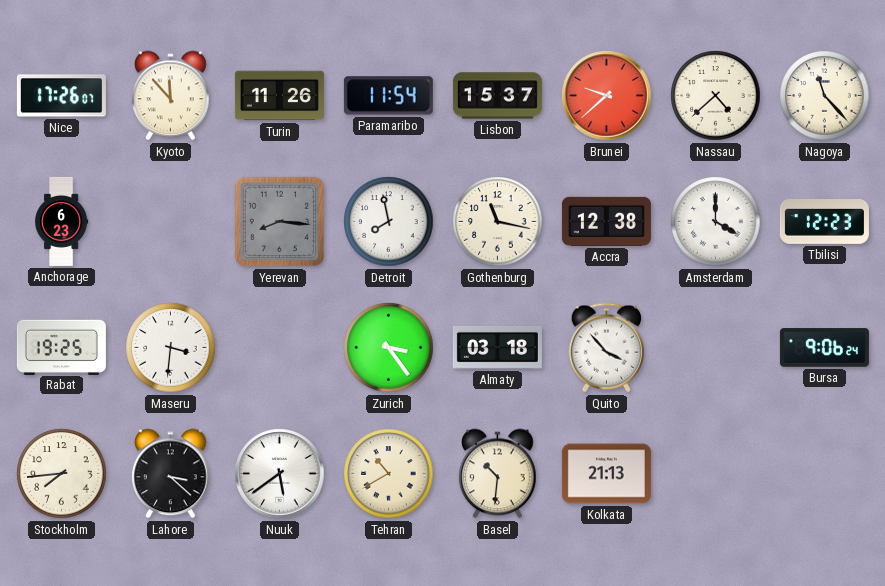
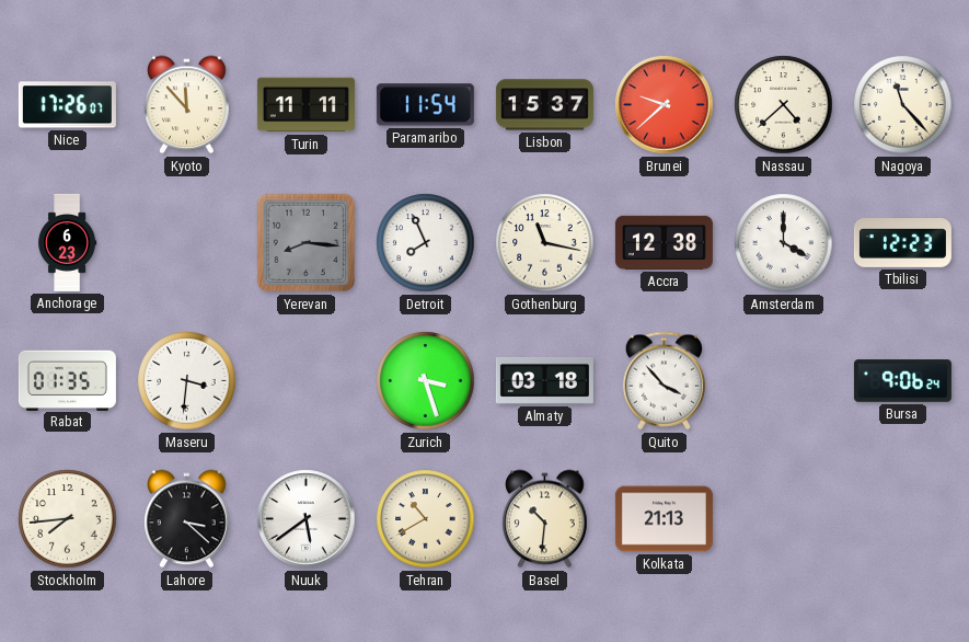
Turin: 11:26 -> 11:11 (305, 105)
Detroit: 7:58 -> 7:56 (426, 243)
Rabat: 19:25 -> 01:35 (67, 380)
Zurich: 3:24 -> 3:27 (426, 381)
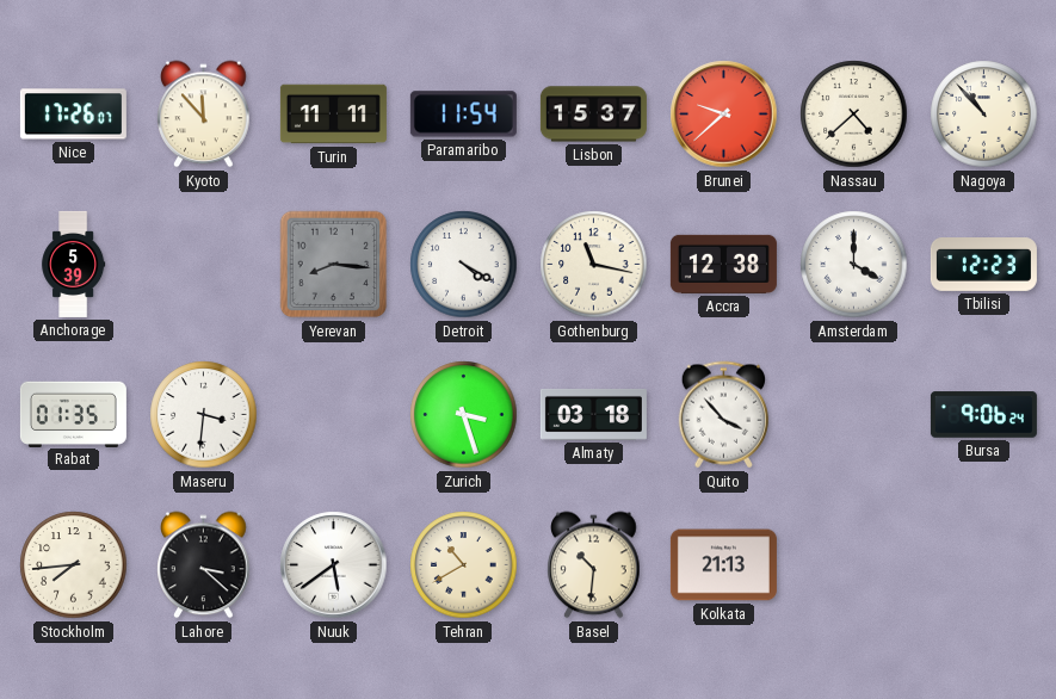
Nagoya: 11:23 -> 10:53 (984, 115)
Anchorage: 6:23 -> 5:39 (74, 264)
Detroit: 7:56 -> 4:20 (464, 265)
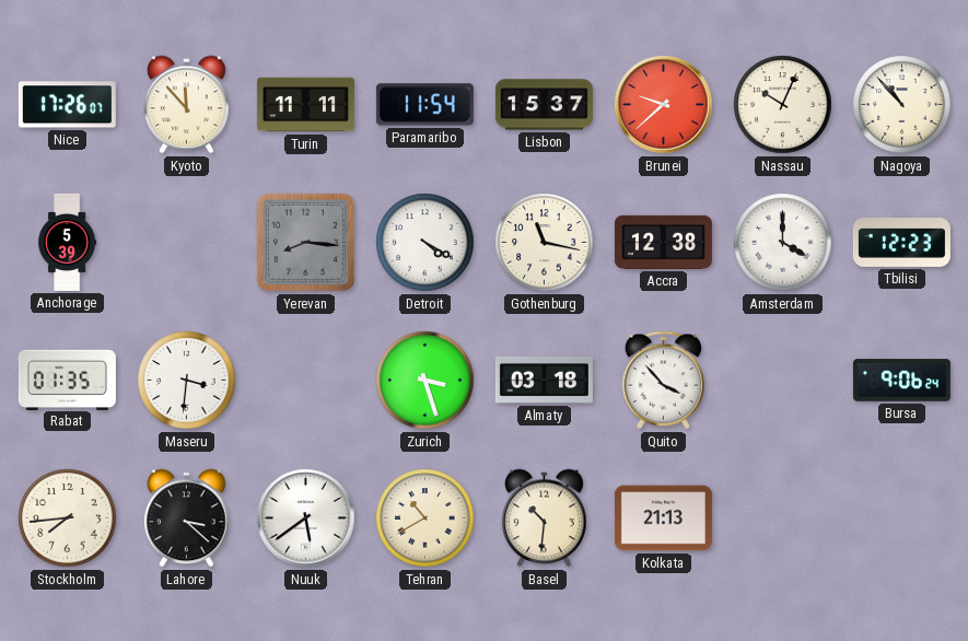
Nassau: 4:38 -> 10:04 (783, 105)
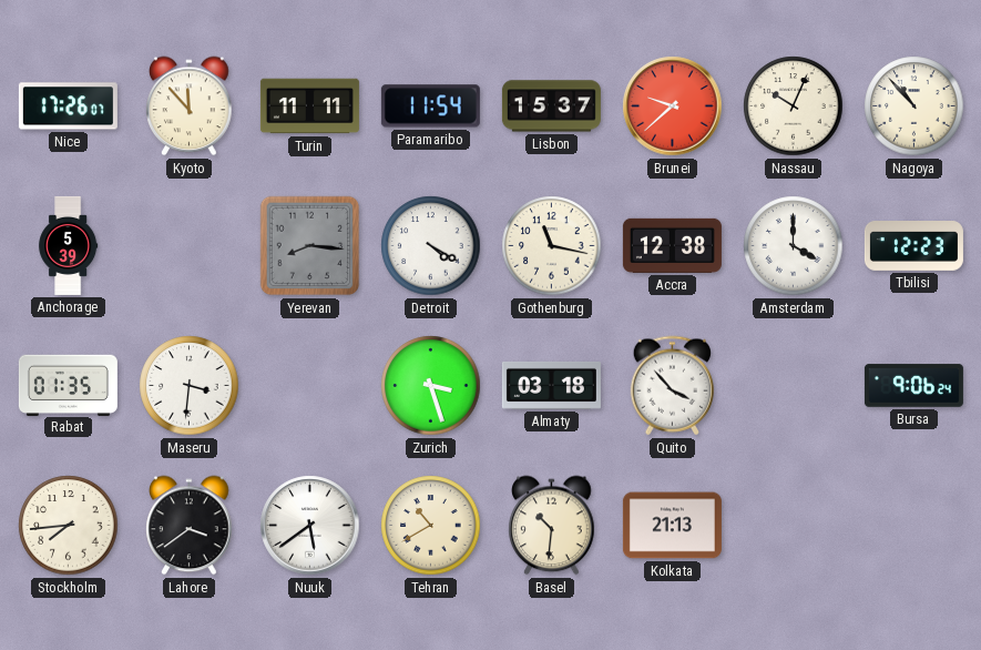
Lahore: 3:22 -> 3:39 (190, 526)
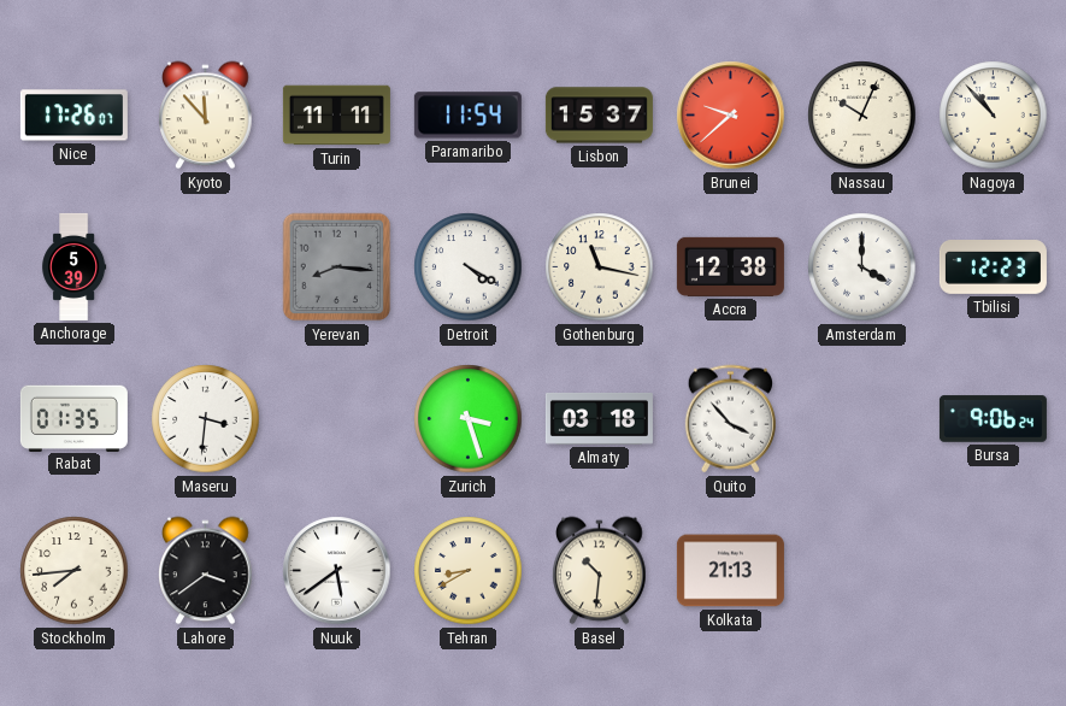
Tehran: 10:40 -> 8:40 (469, 571)
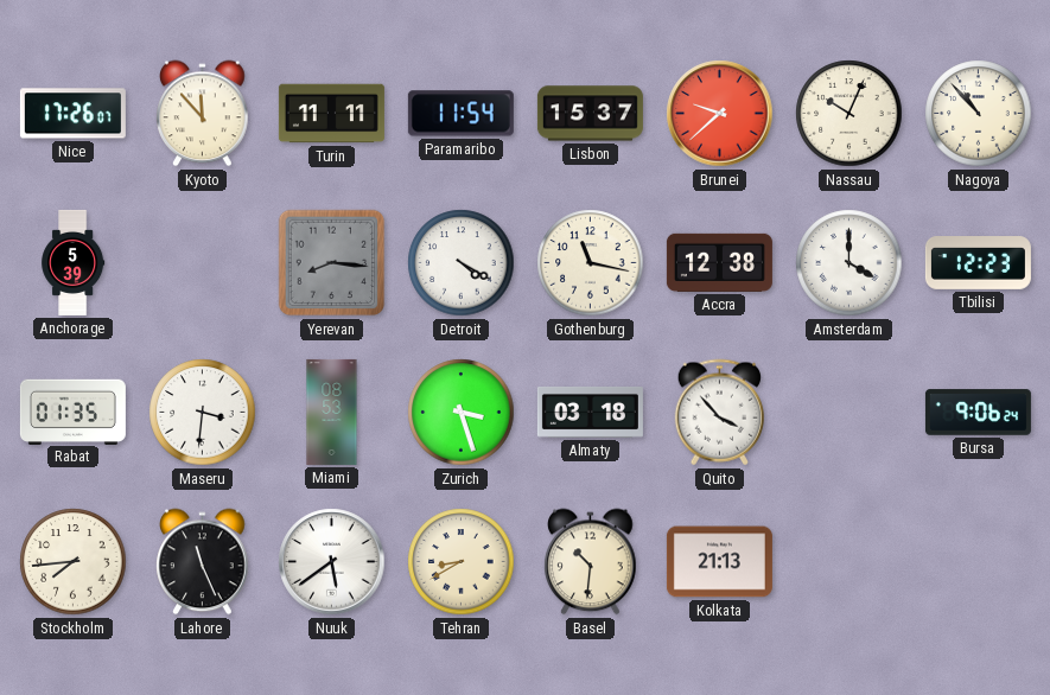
Miami: none -> 08:53 (332, 412)
Lahore: 3:39 -> 11:26 (203, 562)
